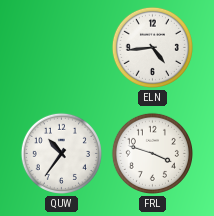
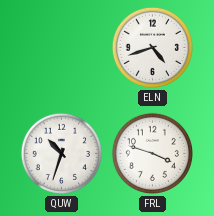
ELN: 4:44 -> 4:42 (152, 47)
QUW: 10:36 -> 10:33 (61, 153)
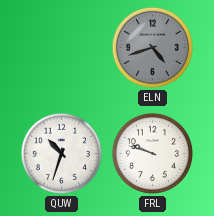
ELN dial: white -> grey (152, 47)
FRL: 3:48 -> 9:48 (152, 153)
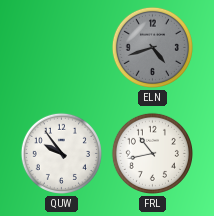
QUW: 10:33 -> 9:54 (61, 153)
FRL: 9:48 -> 10:43 (152, 153)
